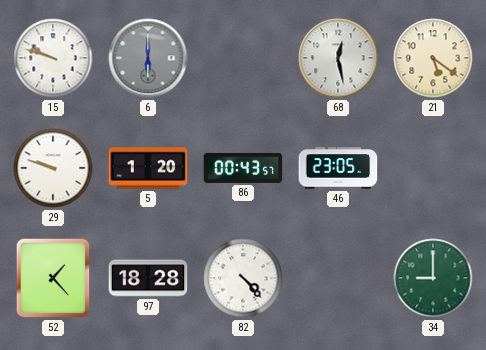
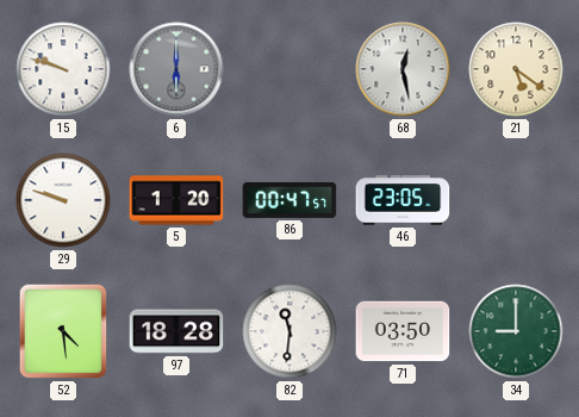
86: 00:43 -> 00:47 (289, 200)
52: 1:23 -> 4:29 (63, 331)
82: 4:23 -> 11:31 (289, 331)
71: none -> 03:50 (403, 331)
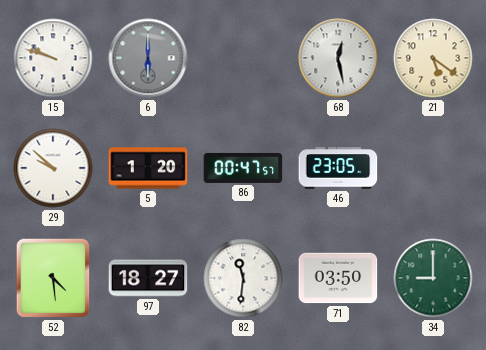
29: 9:48 -> 9:52 (53, 168)
97: 18:28 -> 18:27 (148, 278)
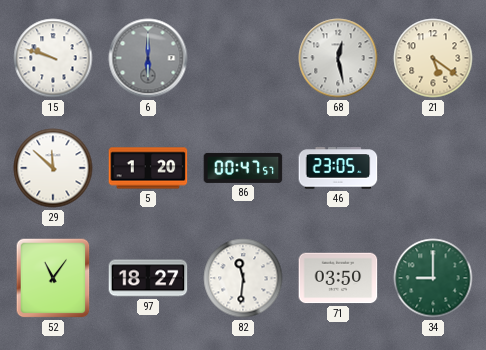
29: 9:52 -> 11:52 (53, 168)
52: 4:29 -> 11:06 (53, 278)
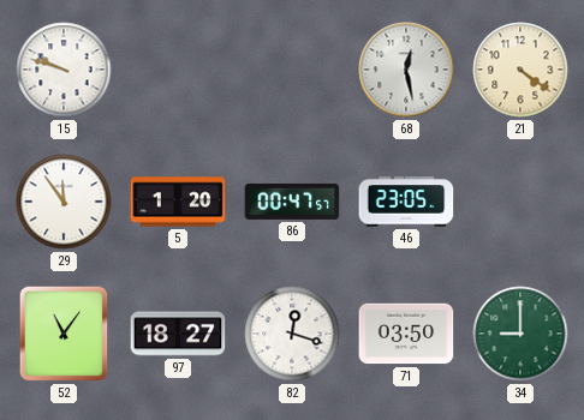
6: 6:00 -> none (148, 58)
21: 5:21 -> 4:21 (520, 70)
29: 11:52 -> 11:54 (64, 202)
82: 11:31 -> 12:18 (292, 334)
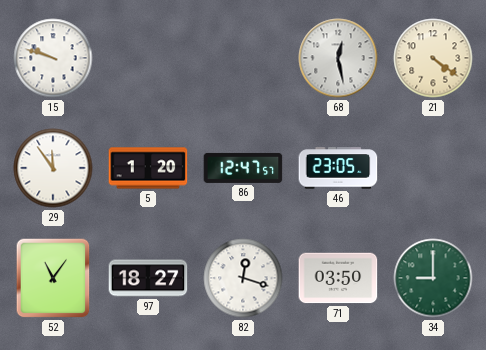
86: 00:47 -> 12:47 (243, 168)
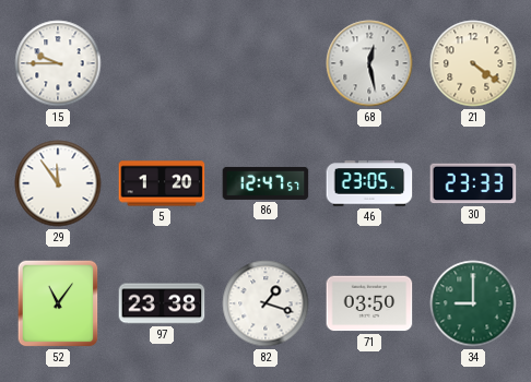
15: 9:48 -> 9:45 (58, 63)
30: none -> 23:33 (473, 183)
97: 18:27 -> 23:38 (162, 303)
82: 12:18 -> 1:18 (265, 303)
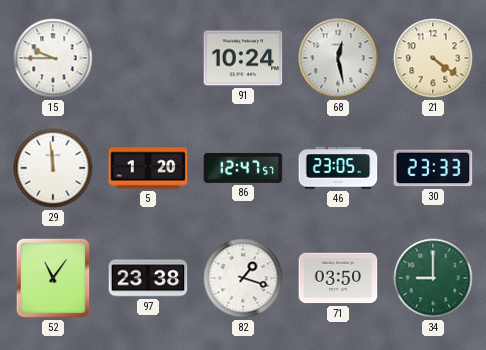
91: none -> 10:24 (243, 58)
29: 11:54 -> 11:59 (53, 168)
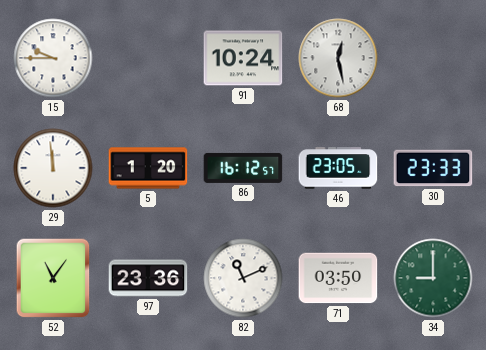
21: 4:21 -> none (433, 58)
86: 12:47 -> 16:12 (243, 168)
97: 23:38 -> 23:36 (148, 278)
82: 1:18 -> 11:11 (243, 278)
